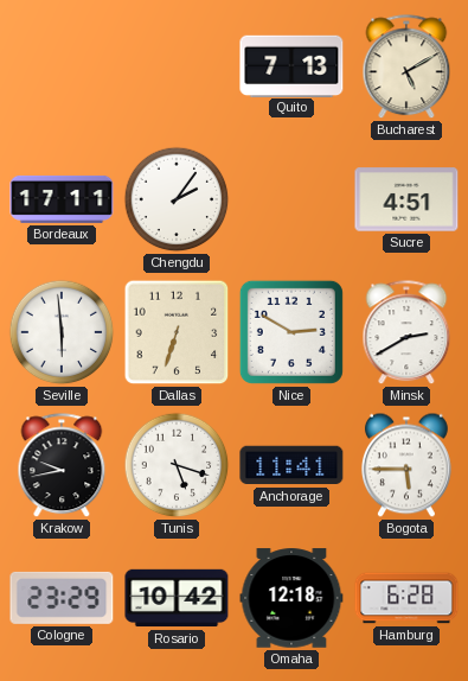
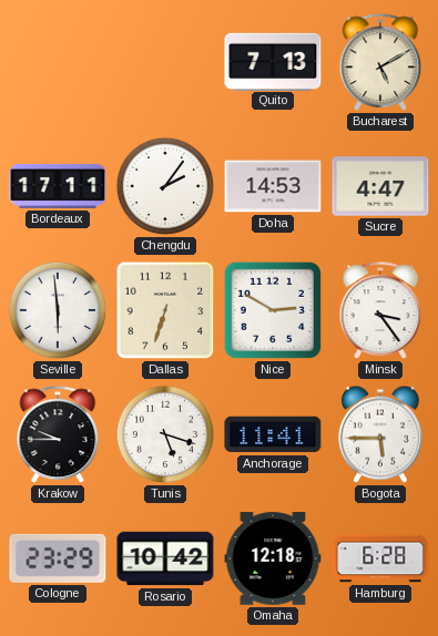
Doha: none -> 14:53 (273, 186)
Sucre: 4:51 -> 4:47 (380, 186)
Minsk: 2:40 -> 3:24 (380, 311)
Krakow: 9:43 -> 9:45 (58, 435)
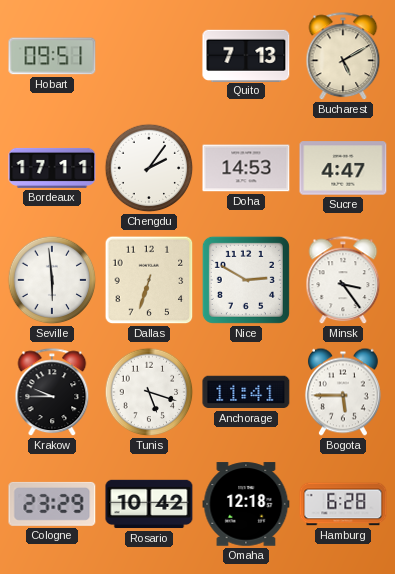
Hobart: none -> 09:51 (52, 56)
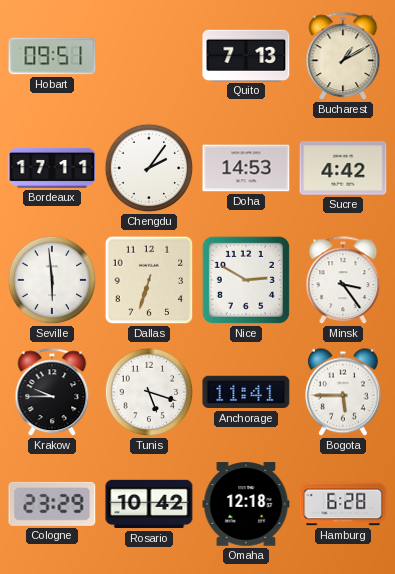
Bucharest: 5:10 -> 1:10 (343, 57)
Sucre: 4:47 -> 4:42 (343, 168)
